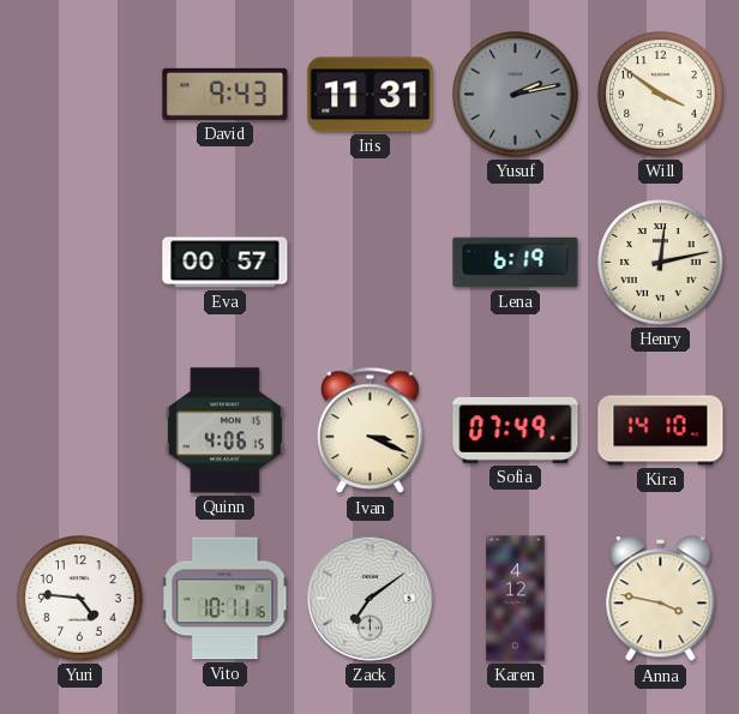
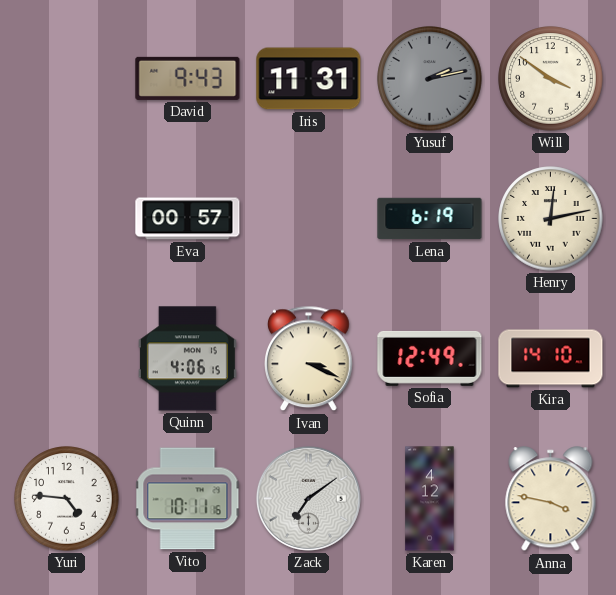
Sofia: 07:49 -> 12:49 (430, 358)
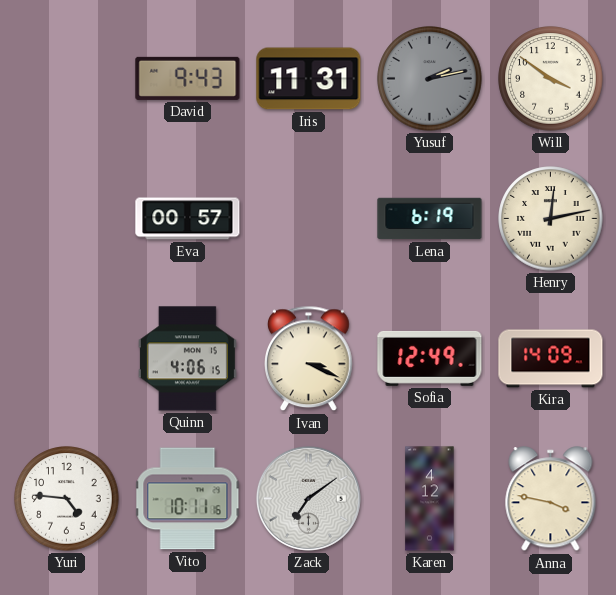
Kira: 14:10 -> 14:09 (551, 359)
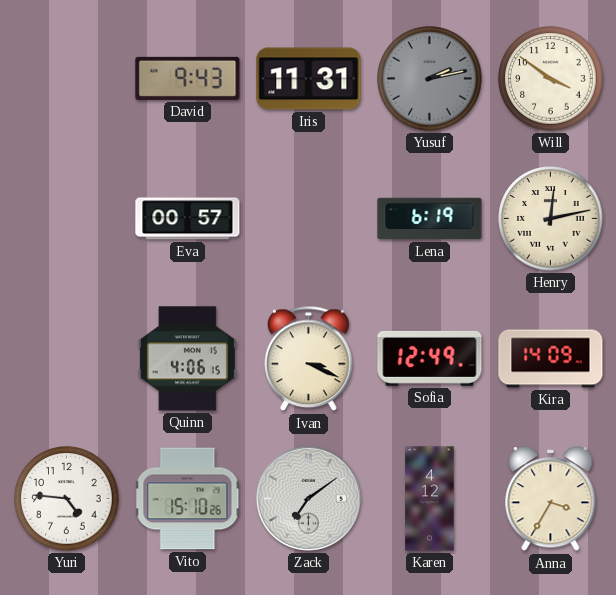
Vito: 10:11 -> 15:10 (188, 499)
Anna: 3:47 -> 3:35 (551, 499)
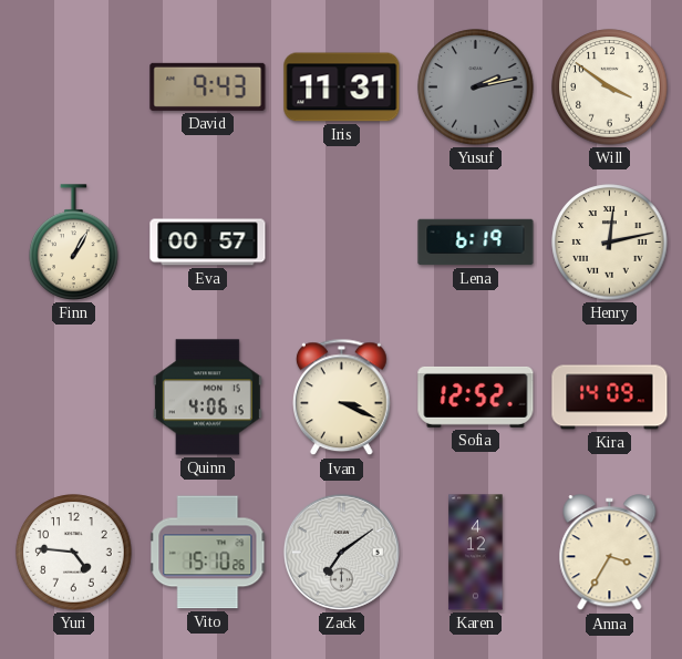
Finn: none -> 1:05 (74, 243)
Sofia: 12:49 -> 12:52 (476, 397)
